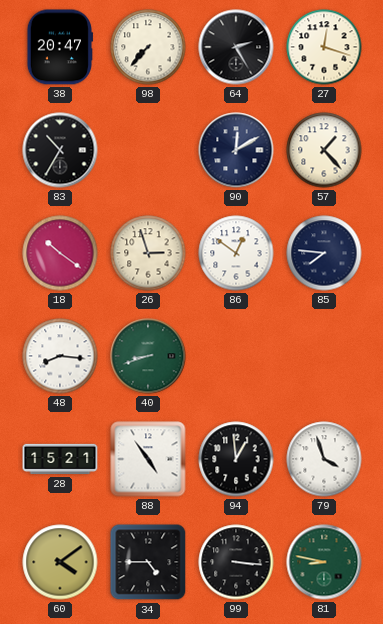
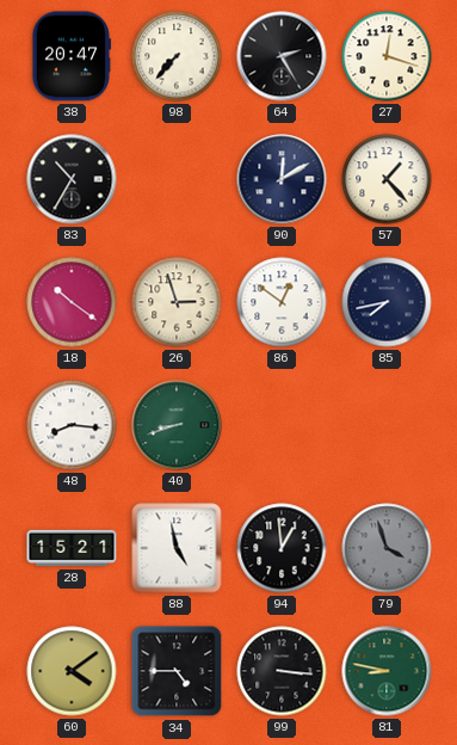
85: 7:46 -> 7:43 (387, 302)
88: 4:54 -> 4:58 (177, 548)
79 dial: white -> grey (387, 548)
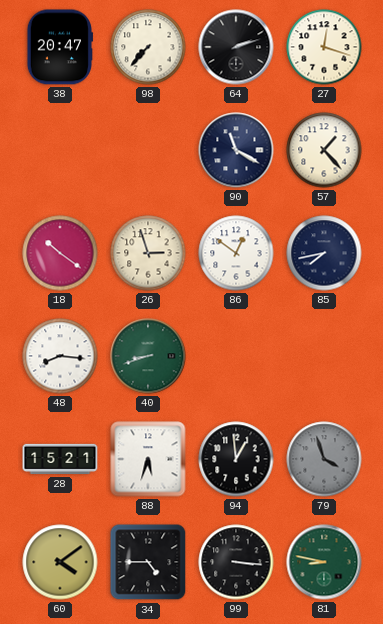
64: 2:25 -> 2:12 (236, 47)
83: 10:35 -> none (72, 179)
90: 12:10 -> 11:20 (236, 150)
88: 4:58 -> 5:33 (148, 459)
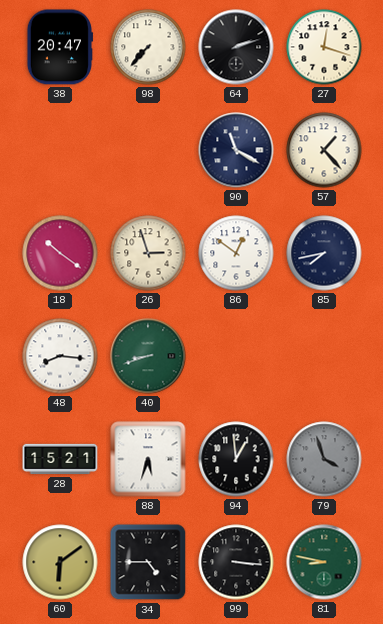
60: 4:09 -> 6:09 (60, 562)
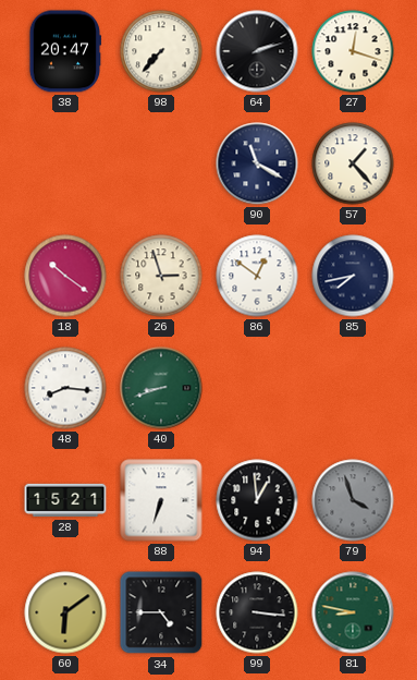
88: 5:33 -> 6:33 (161, 500)
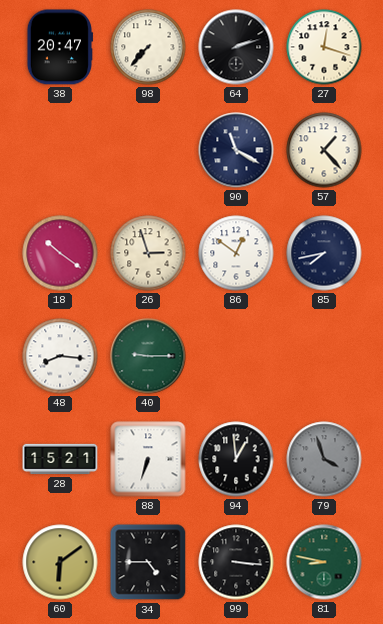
40: 8:42 -> 9:15 (148, 356)
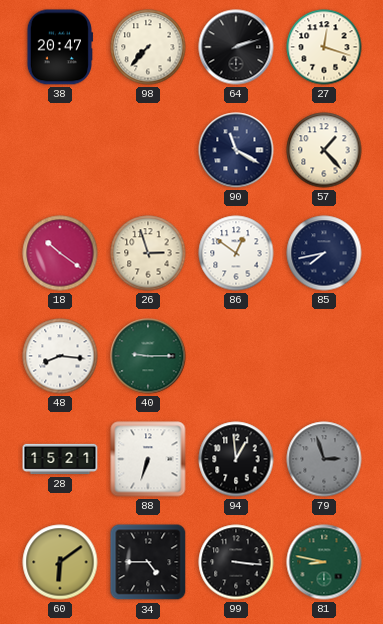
79: 3:57 -> 2:57 (324, 459)
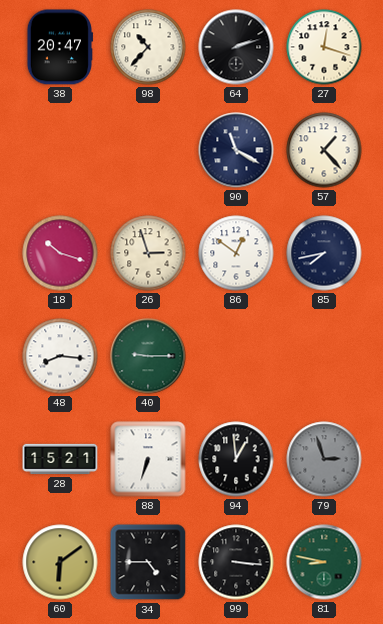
98: 7:37 -> 10:37 (148, 47)
18: 10:21 -> 10:18 (60, 253)
